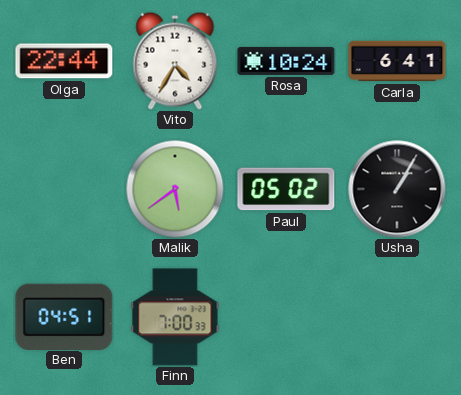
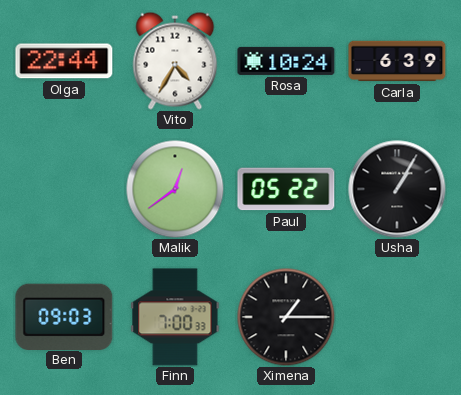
Carla: 6:41 -> 6:39 (397, 61)
Malik: 5:39 -> 12:39 (175, 189)
Paul: 05:02 -> 05:22 (286, 189)
Ben: 04:51 -> 09:03 (64, 316)
Ximena: none -> 1:15 (286, 317)
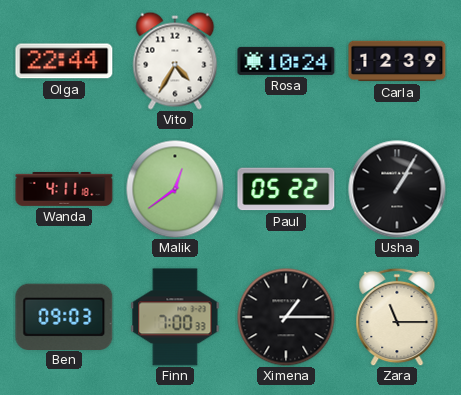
Carla: 6:39 -> 12:39 (397, 61)
Wanda: none -> 4:11 (64, 189)
Zara: none -> 11:15 (397, 317)
